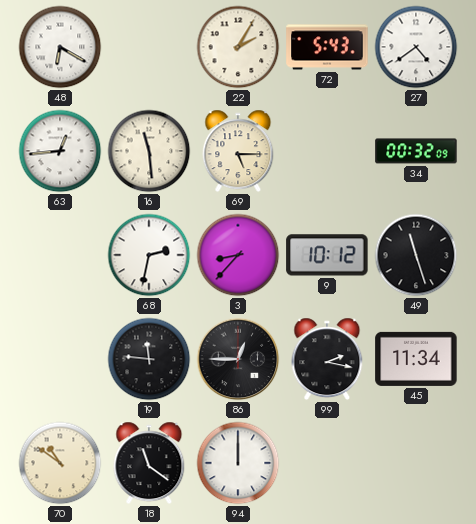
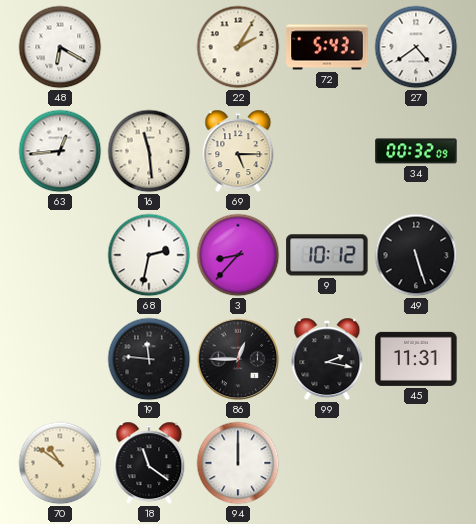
49: 11:27 -> 5:27 (416, 255)
45: 11:34 -> 11:31 (416, 359)
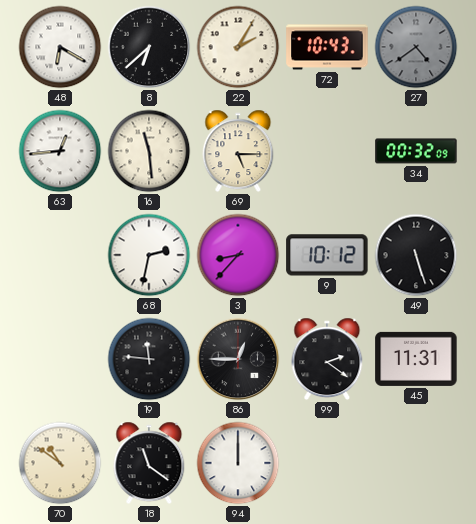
8: none -> 6:38 (149, 47)
72: 5:43 -> 10:43 (327, 47)
27 dial: white -> grey (416, 47)
99: 2:17 -> 2:21 (327, 359)
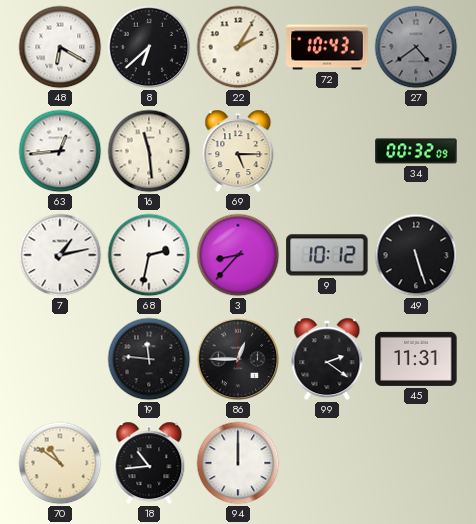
7: none -> 1:13 (60, 255)
18: 11:21 -> 10:44 (149, 463)
